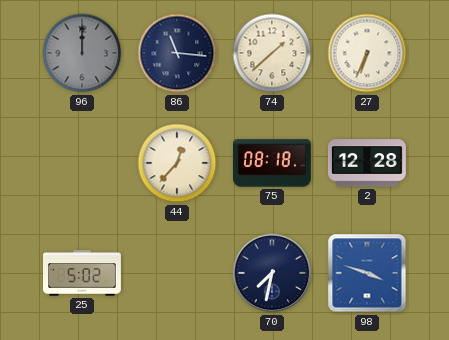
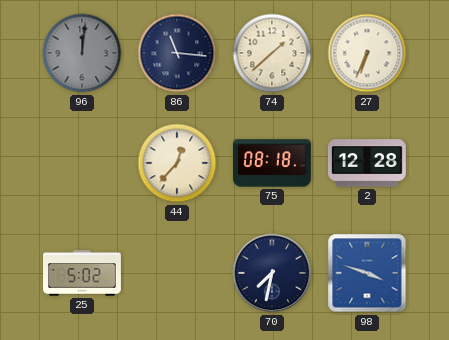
96: 12:00 -> 12:01 (82, 53)
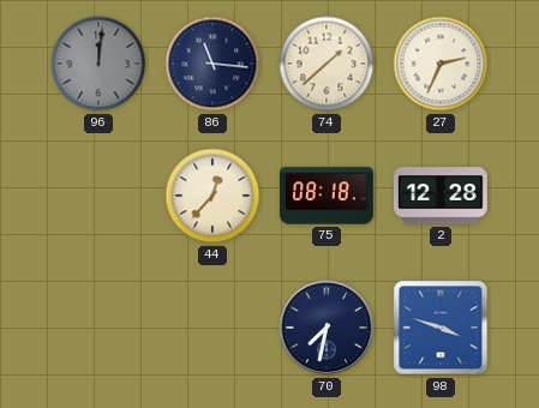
27: 6:34 -> 2:34 (441, 64)
25: 5:02 -> none (83, 273)
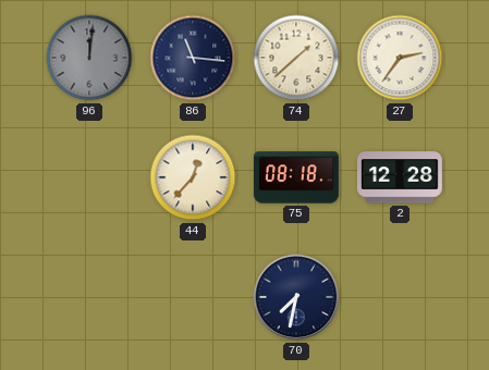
27: 2:34 -> 2:36 (400, 58)
98: 3:48 -> none (441, 328)
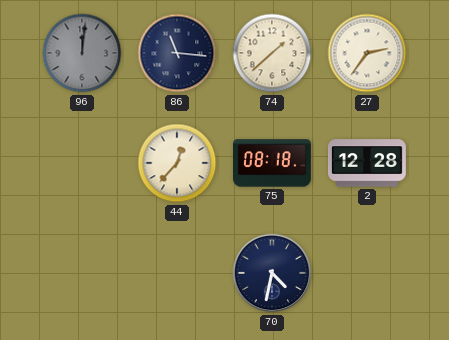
70: 7:32 -> 4:32 (272, 273)
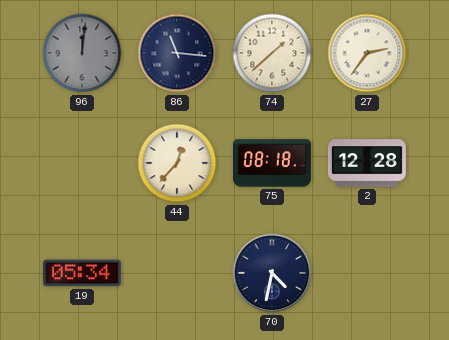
19: none -> 05:34 (82, 273)
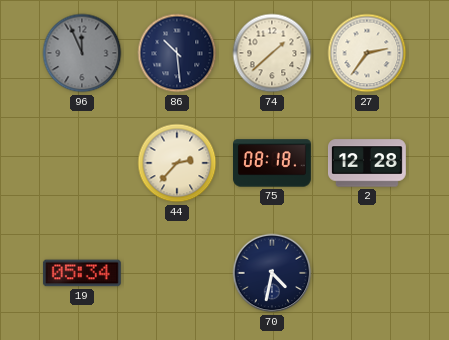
96: 12:01 -> 11:56 (82, 53)
86: 11:16 -> 10:29 (177, 53)
44: 12:37 -> 2:37 (177, 163)
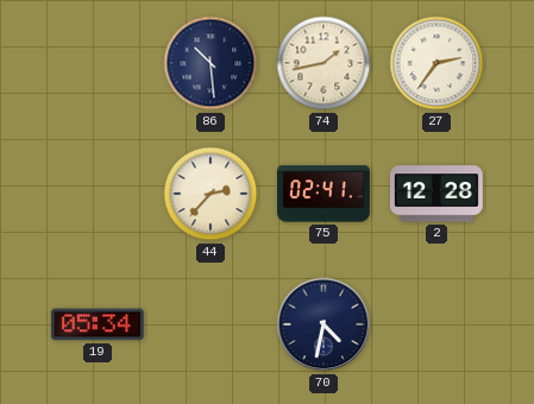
96: 11:56 -> none (82, 53)
74: 1:38 -> 1:43 (323, 63)
75: 08:18 -> 02:41 (325, 194)
